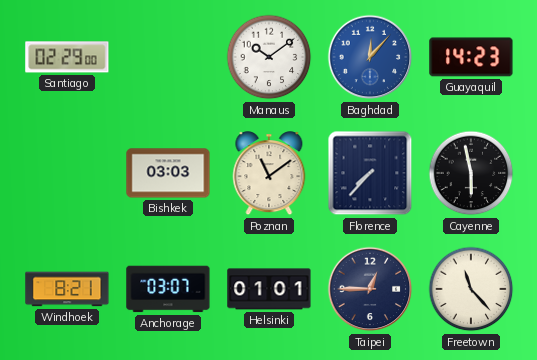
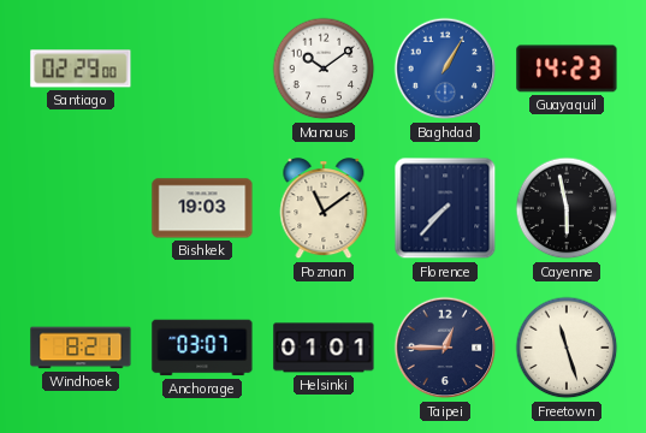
Baghdad: 12:07 -> 1:05 (445, 69)
Bishkek: 03:03 -> 19:03 (202, 208)
Freetown: 11:23 -> 11:27 (567, 348)
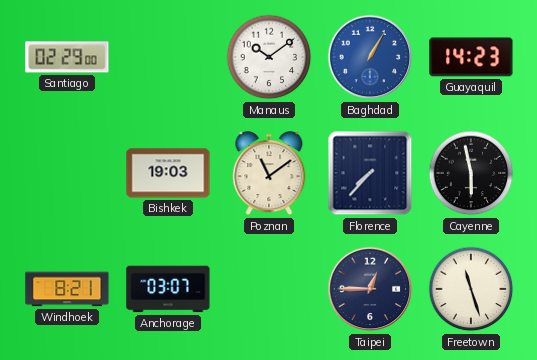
Helsinki: 01:01 -> none (324, 348)
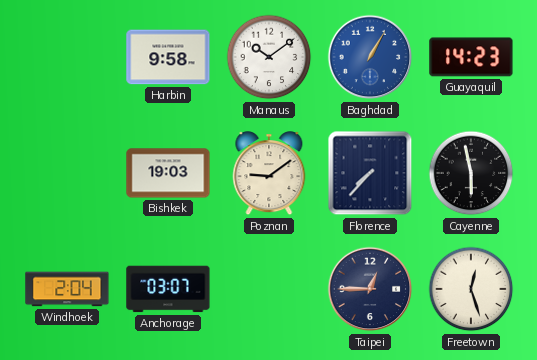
Santiago: 02:29 -> none (67, 57)
Harbin: none -> 9:58 (168, 57)
Poznan: 11:09 -> 9:09 (269, 174)
Windhoek: 8:21 -> 2:04 (67, 289)
Freetown: 11:27 -> 12:27 (471, 289)
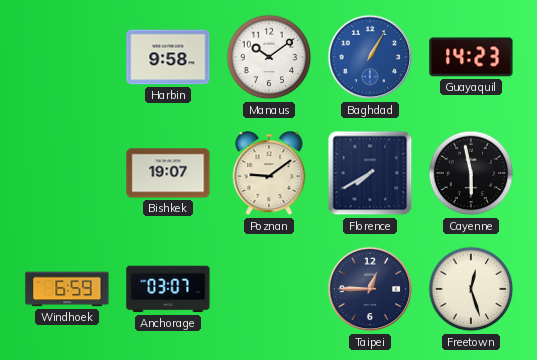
Bishkek: 19:03 -> 19:07 (168, 173)
Florence: 7:37 -> 7:40 (370, 173)
Windhoek: 2:04 -> 6:59 (67, 289)
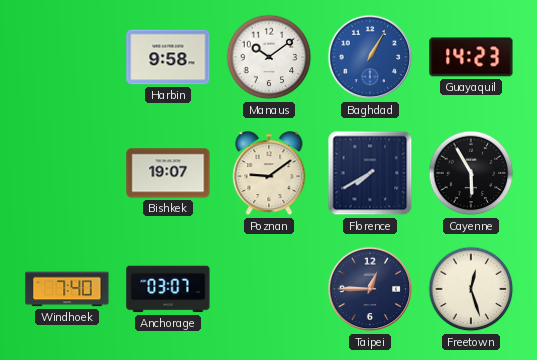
Cayenne: 5:58 -> 5:55 (471, 173)
Windhoek: 6:59 -> 7:40 (67, 289)
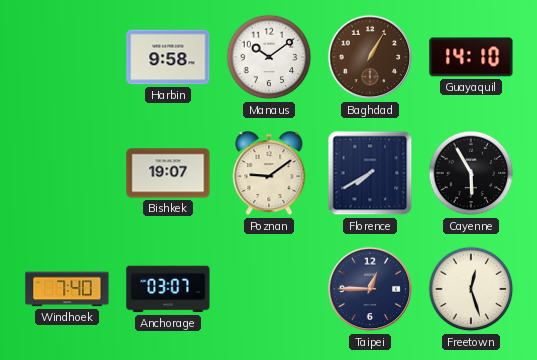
Baghdad dial: blue -> brown (370, 57)
Guayaquil: 14:23 -> 14:10 (471, 57)
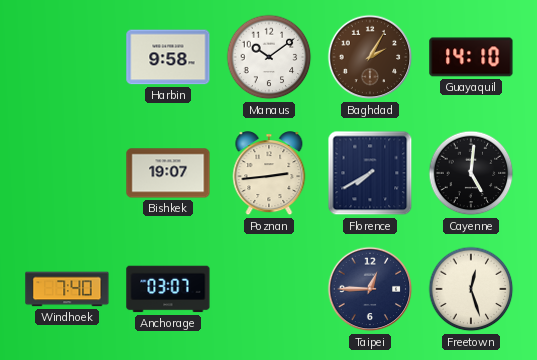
Baghdad: 1:05 -> 2:05 (370, 57)
Poznan: 9:09 -> 2:44 (269, 174)
Cayenne: 5:55 -> 5:01 (471, 173)
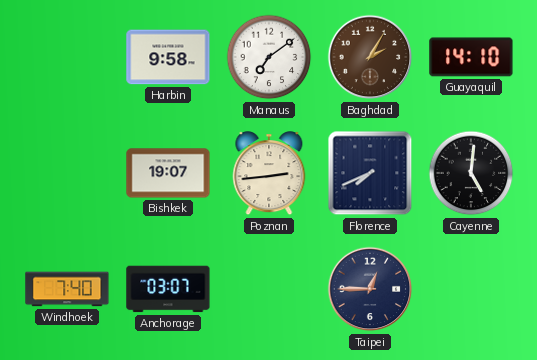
Manaus: 10:09 -> 7:09 (269, 57)
Florence: 7:40 -> 7:41 (370, 173)
Freetown: 12:27 -> none (471, 289)
